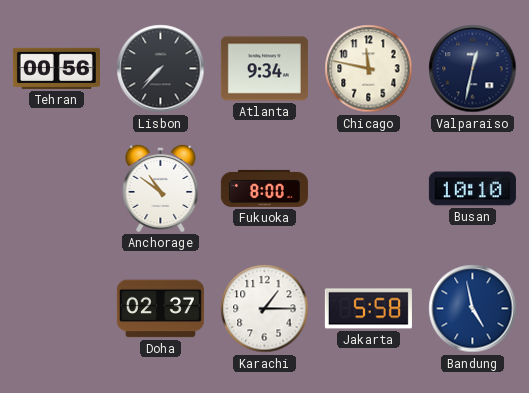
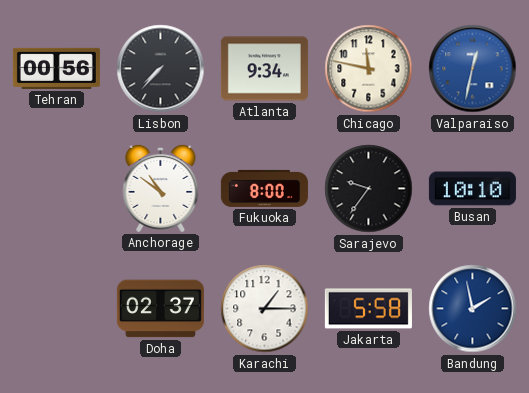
Valparaiso dial: navy -> blue (473, 69)
Sarajevo: none -> 9:36 (369, 189)
Bandung: 4:58 -> 1:58 (473, 309)
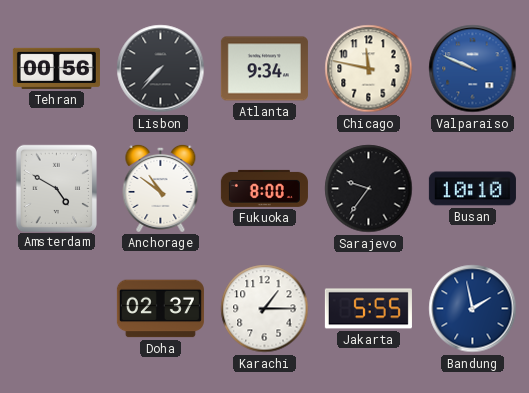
Valparaiso: 12:32 -> 9:49 (473, 69)
Amsterdam: none -> 4:50 (56, 188)
Jakarta: 5:58 -> 5:55 (368, 309)
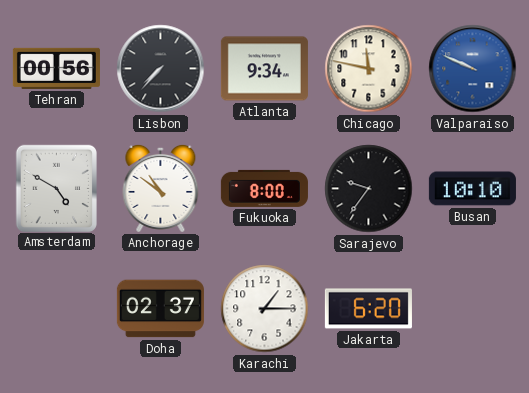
Jakarta: 5:55 -> 6:20 (368, 309)
Bandung: 1:58 -> none (473, 309)
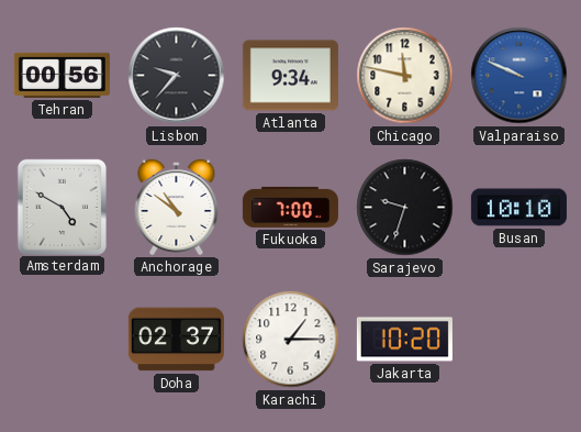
Lisbon: 7:37 -> 9:37 (177, 76)
Fukuoka: 8:00 -> 7:00 (290, 207)
Sarajevo: 9:36 -> 9:33 (405, 208)
Jakarta: 6:20 -> 10:20 (404, 340)
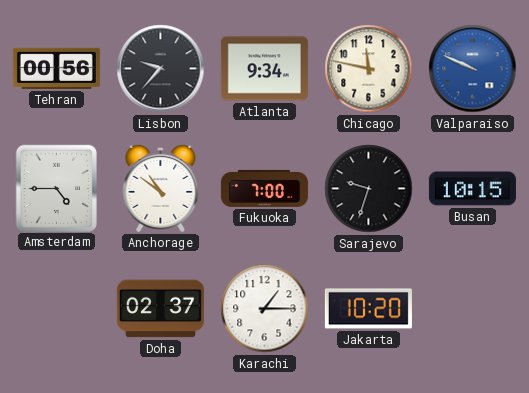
Amsterdam: 4:50 -> 4:45 (56, 188)
Busan: 10:10 -> 10:15 (472, 189)
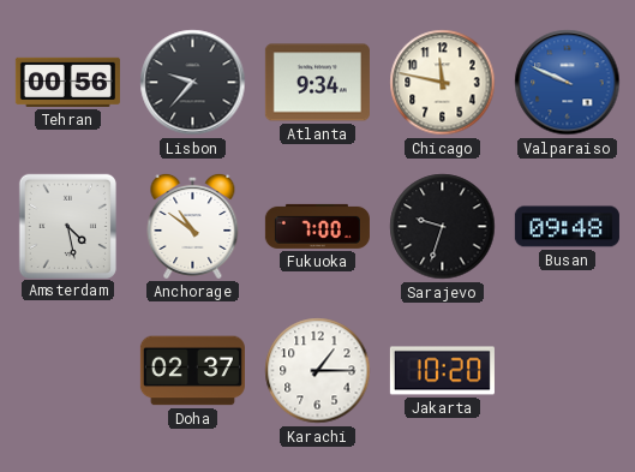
Amsterdam: 4:45 -> 4:28 (67, 226)
Busan: 10:15 -> 09:48 (567, 227)
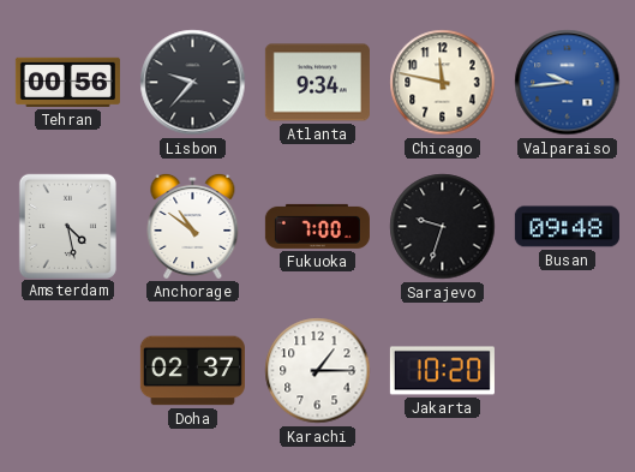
Valparaiso: 9:49 -> 9:44 (568, 83)
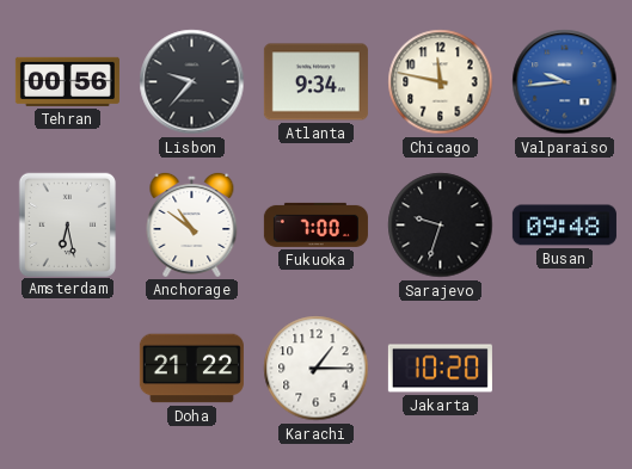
Amsterdam: 4:28 -> 6:28 (67, 224)
Doha: 02:37 -> 21:22 (191, 369)
